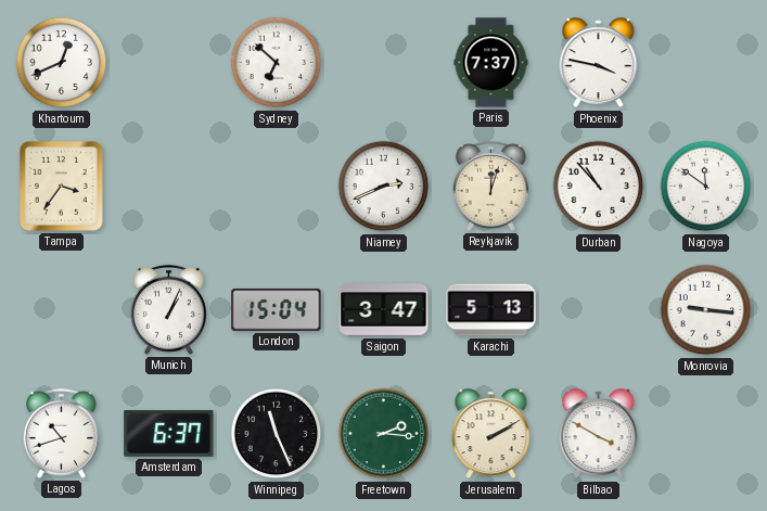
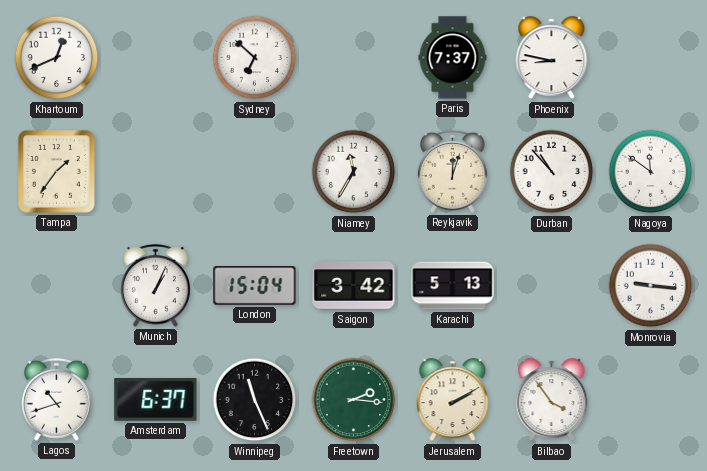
Phoenix: 3:47 -> 8:47 (552, 58)
Tampa: 3:36 -> 1:36 (57, 172)
Niamey: 2:41 -> 11:35 (354, 172)
Saigon: 3:47 -> 3:42 (354, 286)
Bilbao: 3:50 -> 3:54 (552, 400)
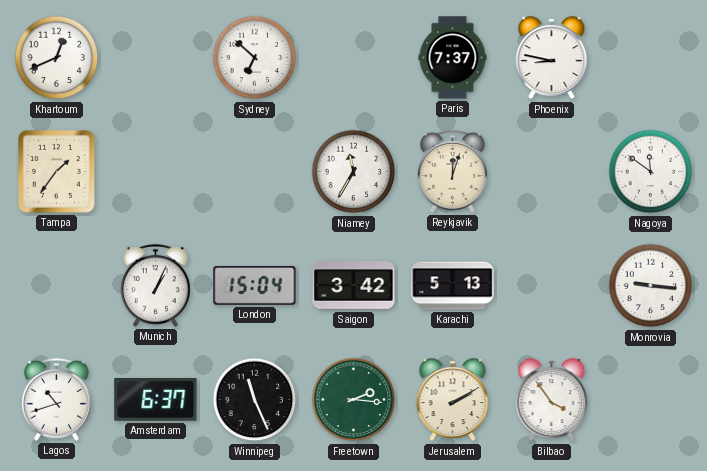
Durban: 10:53 -> none (552, 172)
